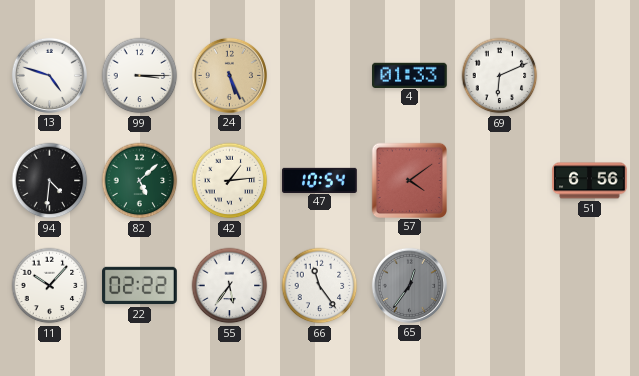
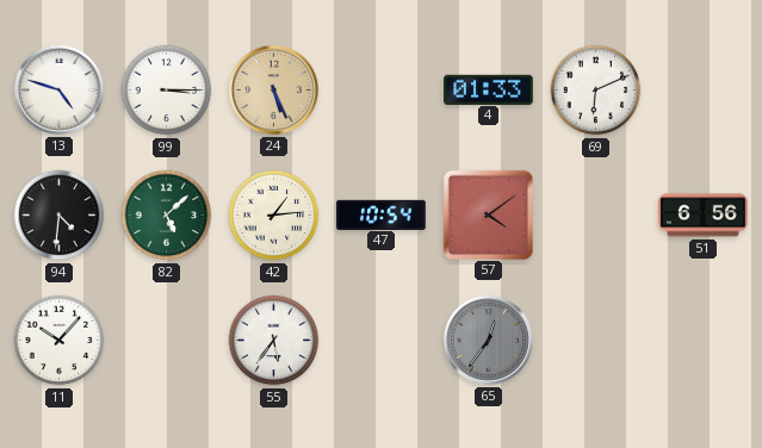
22: 02:22 -> none (140, 286)
66: 11:24 -> none (320, 286)
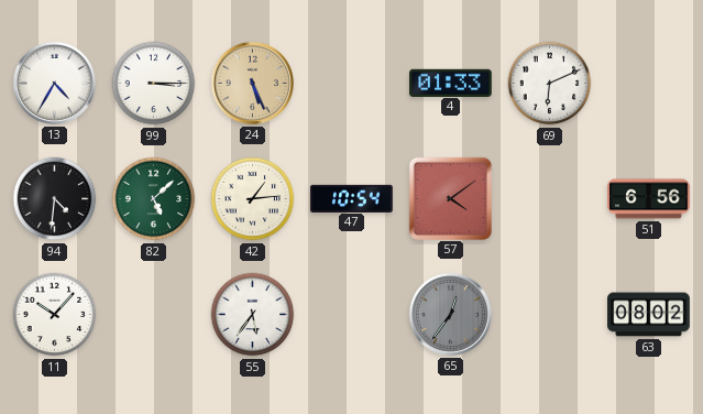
13: 4:48 -> 4:35 (54, 83)
63: none -> 08:02 (649, 315)
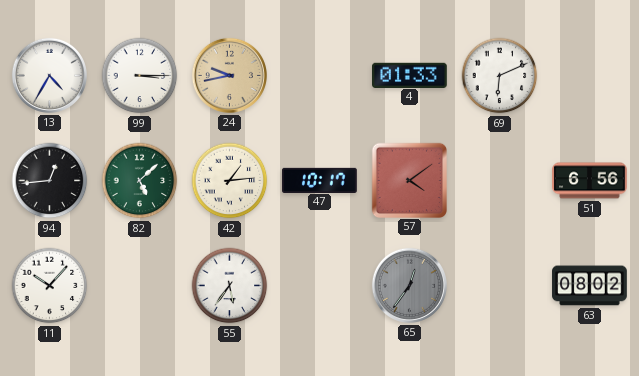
24: 5:26 -> 9:43 (229, 75)
94: 4:31 -> 12:44 (50, 181)
47: 10:54 -> 10:17 (320, 180)
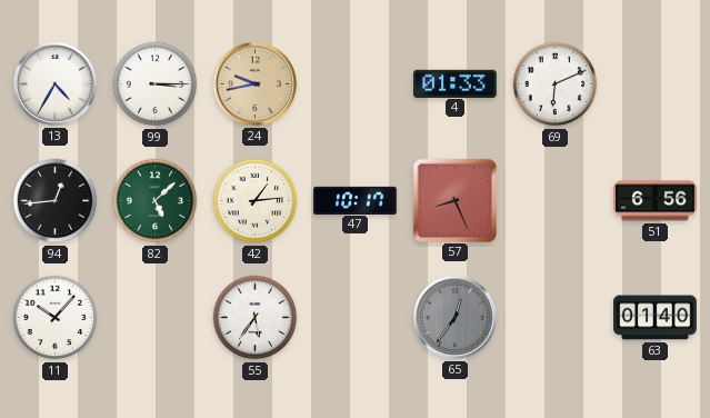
57: 4:09 -> 8:26 (454, 200)
63: 08:02 -> 01:40 (656, 318)
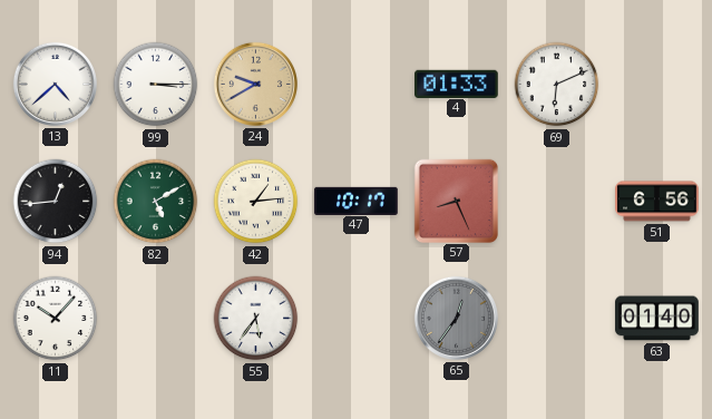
13: 4:35 -> 4:38 (55, 84)
24: 9:43 -> 9:40 (255, 84)
82: 5:08 -> 5:10 (156, 202)
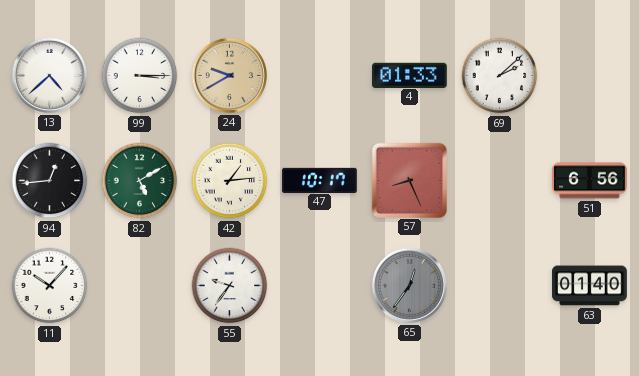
69: 6:11 -> 2:08 (500, 76)
55: 5:36 -> 9:36 (230, 286)
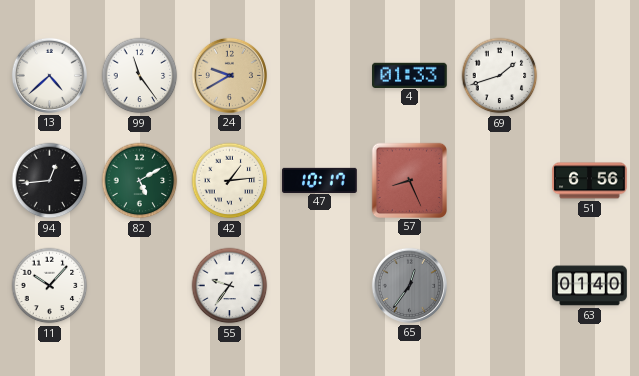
99: 3:15 -> 11:24 (140, 76)
69: 2:08 -> 1:42 (500, 76)
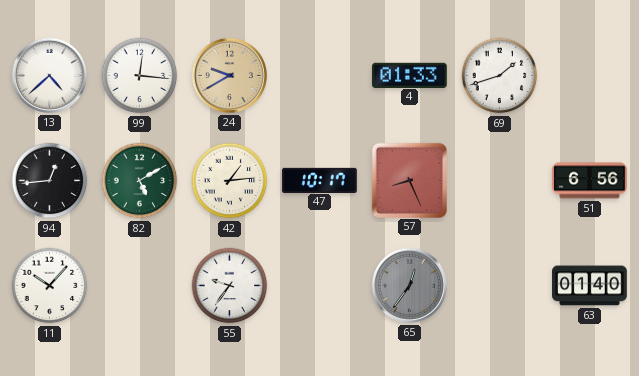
99: 11:24 -> 12:16 (140, 76)
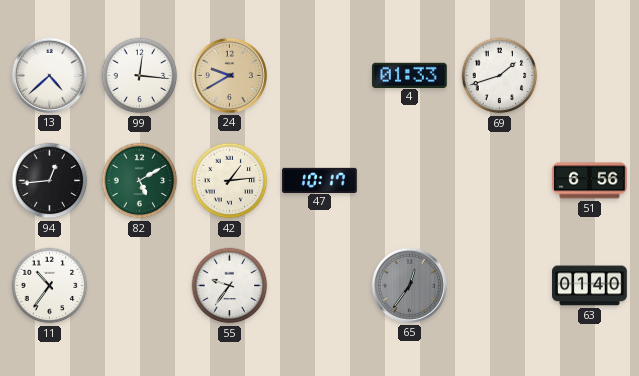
57: 8:26 -> none (409, 180)
11: 10:07 -> 10:36 (50, 286)
